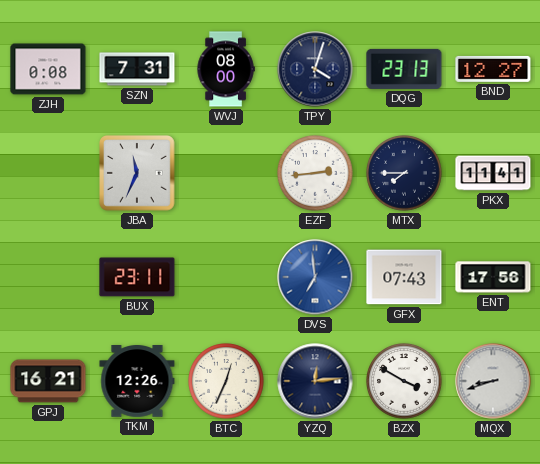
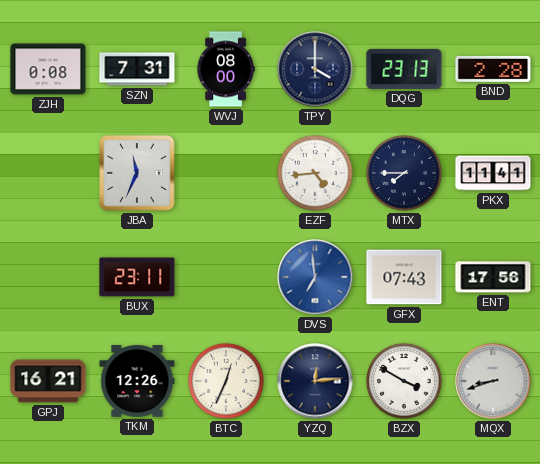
TPY: 4:03 -> 4:00 (315, 69)
BND: 12:27 -> 2:28 (493, 69)
EZF: 2:44 -> 4:44 (315, 173)
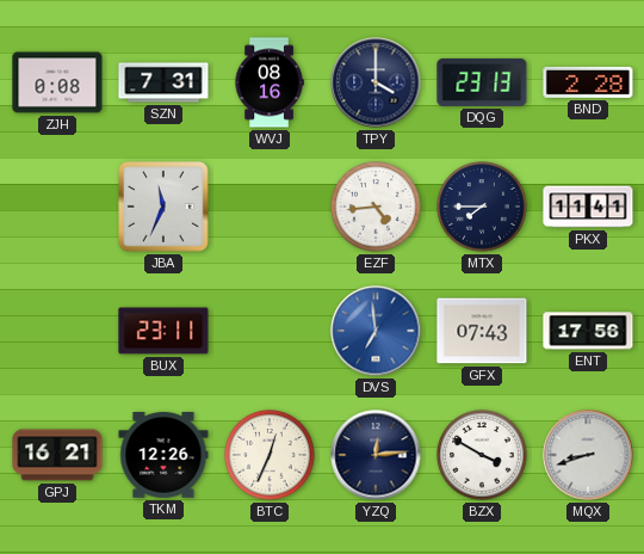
WVJ: 08:00 -> 08:16 (270, 82)
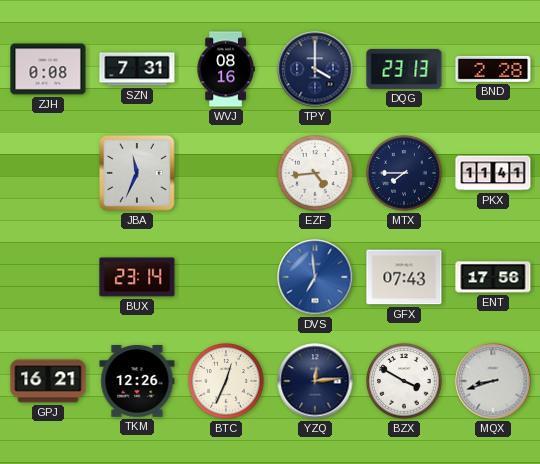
BUX: 23:11 -> 23:14 (137, 277)
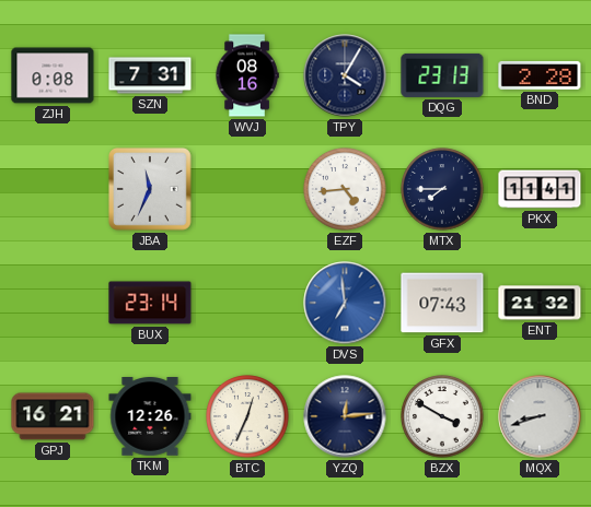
TPY: 4:00 -> 4:05 (345, 75)
ENT: 17:56 -> 21:32 (540, 303)
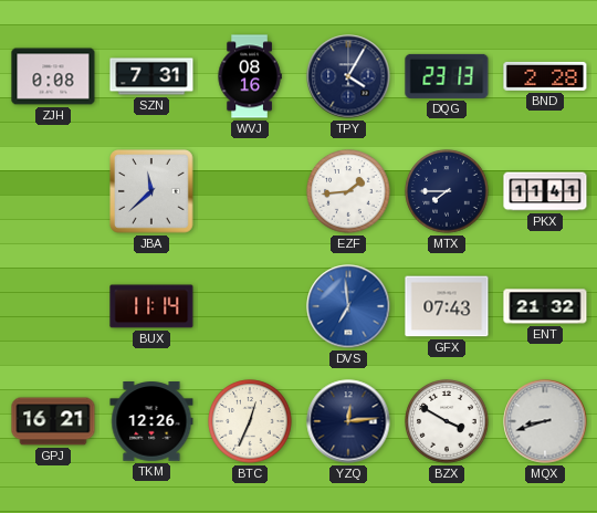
JBA: 11:34 -> 11:38 (153, 192)
EZF: 4:44 -> 1:44 (348, 191)
BUX: 23:14 -> 11:14 (151, 306)
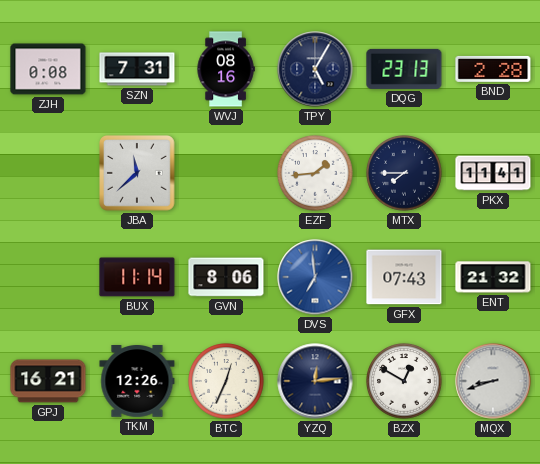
TPY: 4:05 -> 5:05 (315, 69)
GVN: none -> 8:06 (226, 277)
BZX: 3:50 -> 12:50 (404, 381)
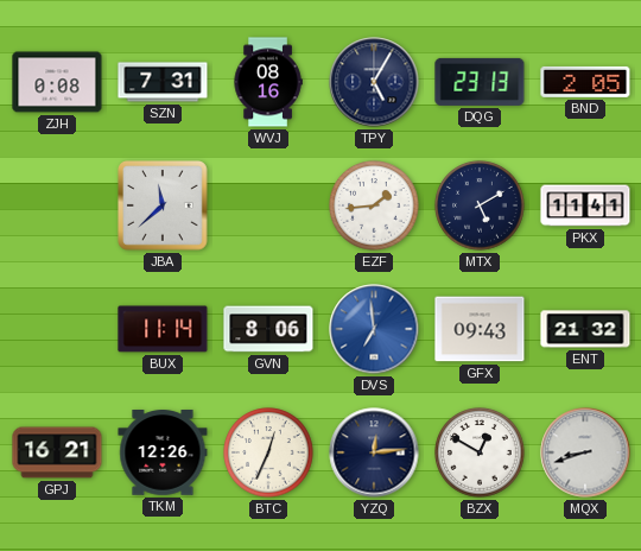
BND: 2:28 -> 2:05 (585, 82)
MTX: 7:45 -> 5:10 (480, 205)
GFX: 07:43 -> 09:43 (480, 329)
